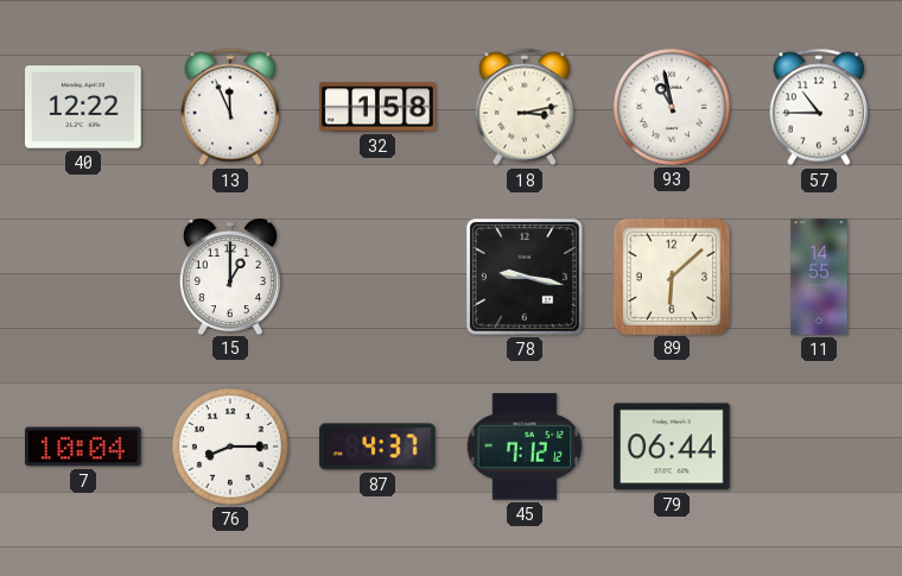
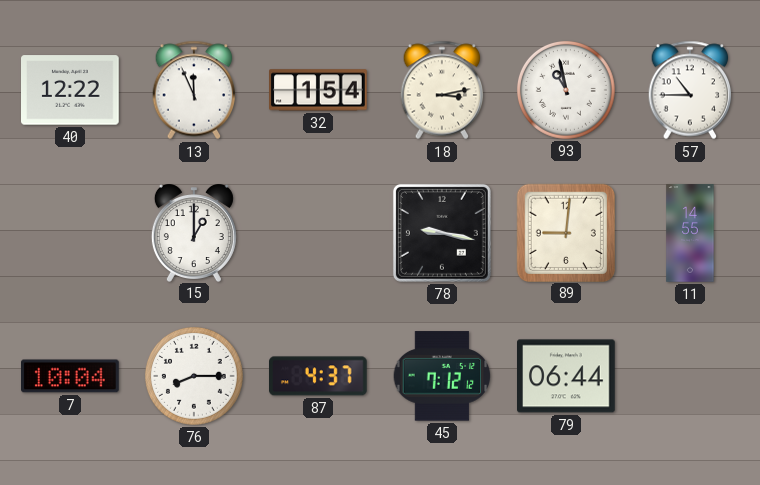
32: 1:58 -> 1:54 (318, 90)
89: 6:08 -> 9:01 (565, 232)
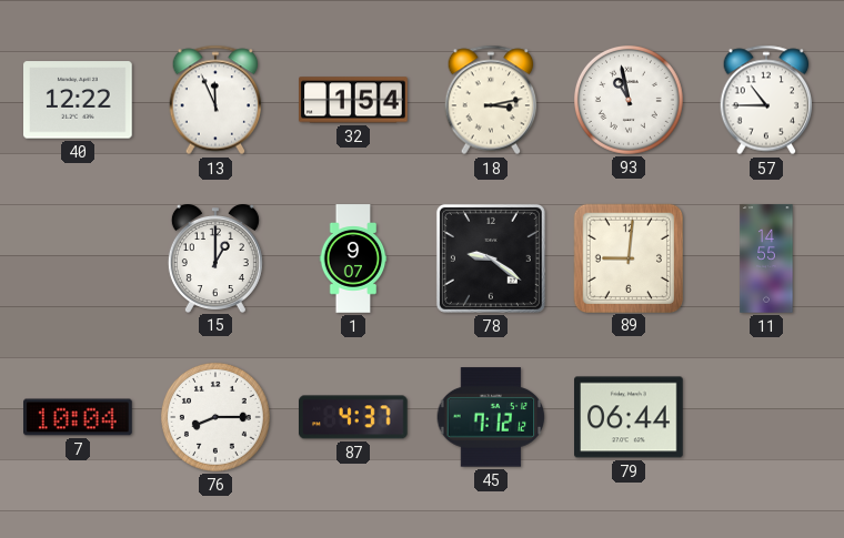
1: none -> 9:07 (353, 258)
78: 9:17 -> 9:21 (491, 258)
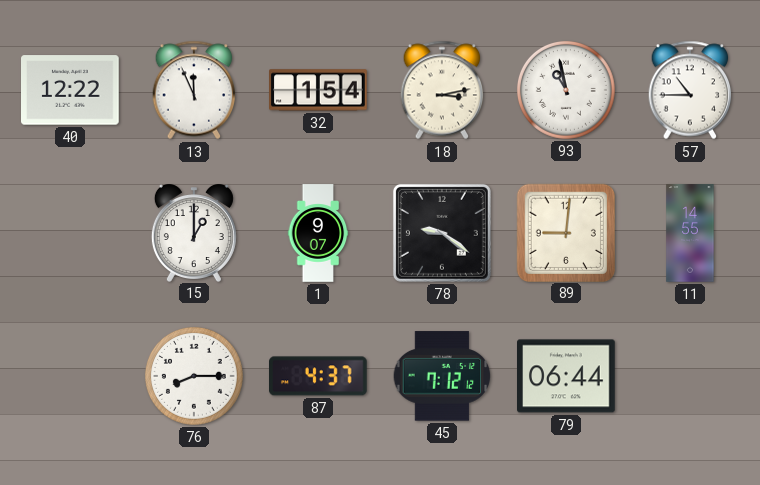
7: 10:04 -> none (79, 417)
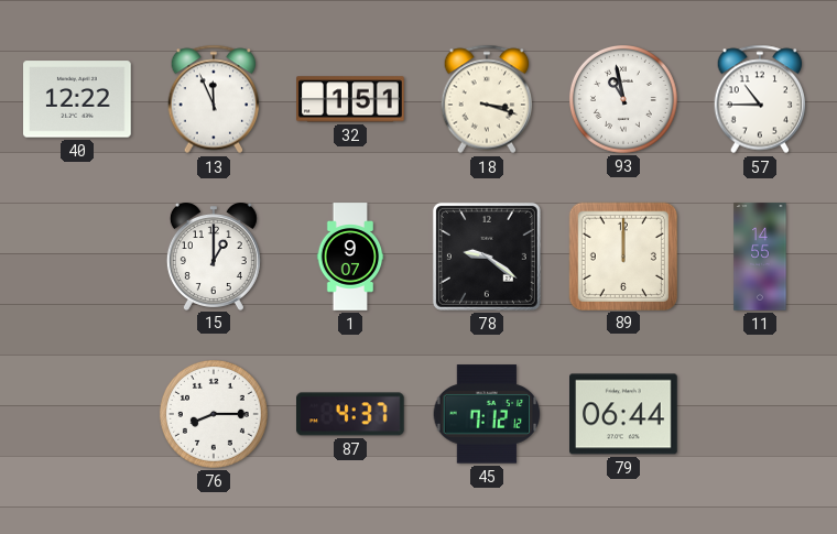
32: 1:54 -> 1:51 (350, 99)
18: 3:13 -> 3:18 (487, 99)
89: 9:01 -> 12:00 (622, 255)
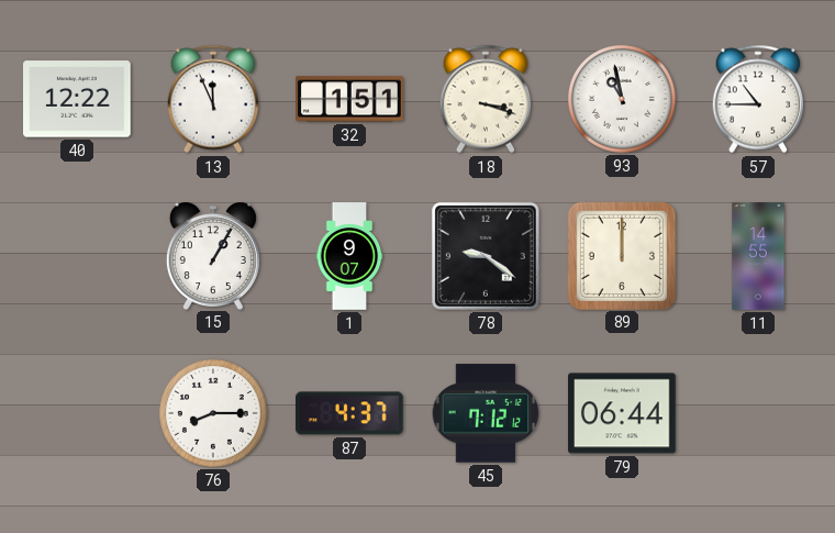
15: 1:00 -> 1:05 (213, 256)
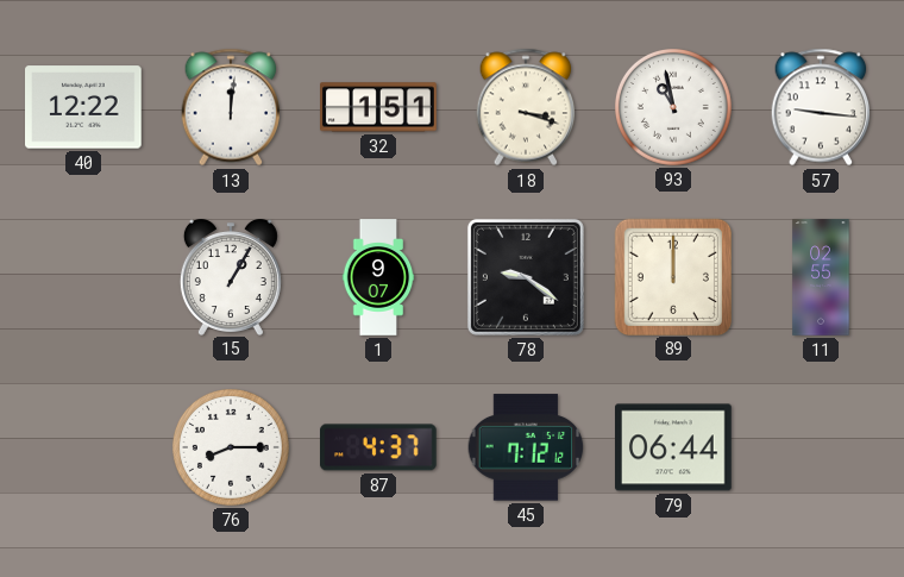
13: 11:56 -> 12:01 (231, 107)
57: 10:45 -> 9:16 (821, 107)
11: 14:55 -> 02:55 (821, 277)
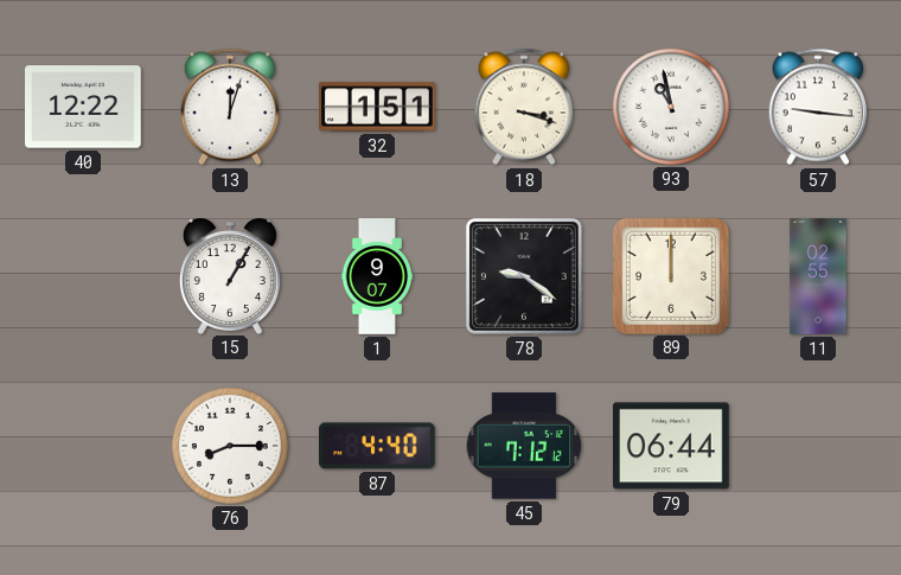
13: 12:01 -> 12:03 (230, 107)
87: 4:37 -> 4:40 (378, 446)
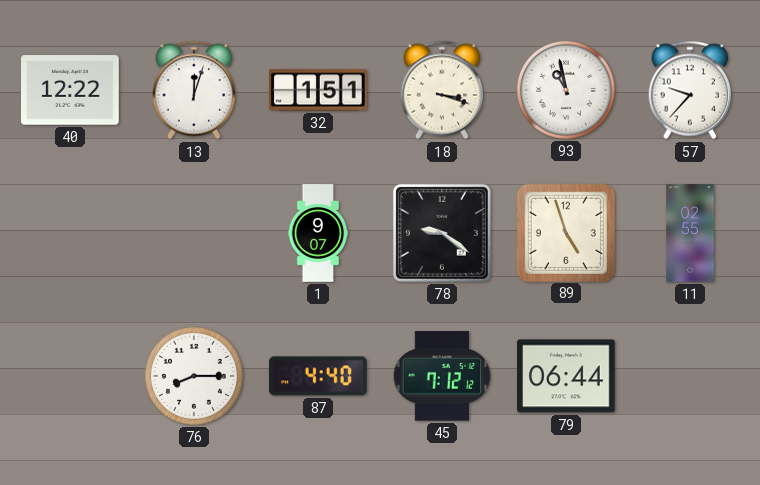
57: 9:16 -> 9:37 (690, 90)
15: 1:05 -> none (230, 276)
89: 12:00 -> 4:57 (565, 232)
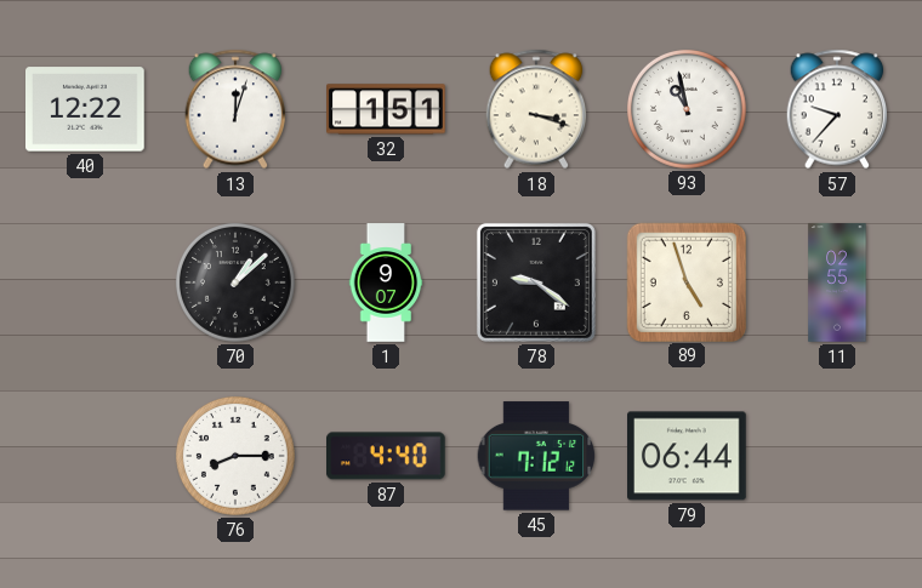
70: none -> 1:08 (235, 282)
